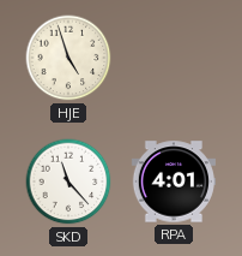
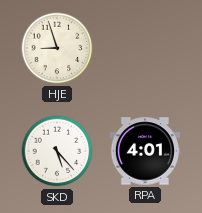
HJE: 4:57 -> 8:57 (57, 48)
SKD: 11:23 -> 5:23 (57, 151)
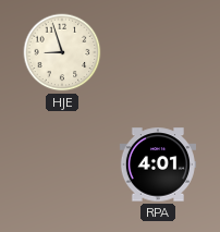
SKD: 5:23 -> none (57, 151)
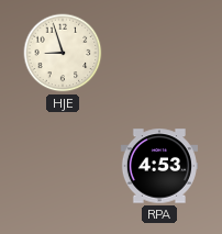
RPA: 4:01 -> 4:53 (159, 166)
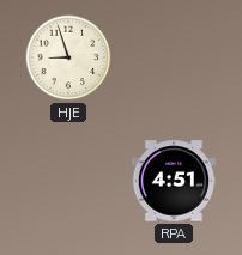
RPA: 4:53 -> 4:51 (174, 181)
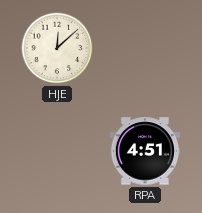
HJE: 8:57 -> 12:08 (57, 48)
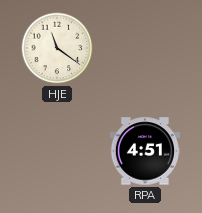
HJE: 12:08 -> 11:21 (57, 48)
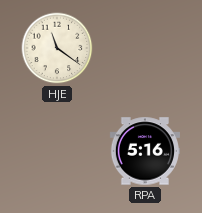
RPA: 4:51 -> 5:16 (145, 151)
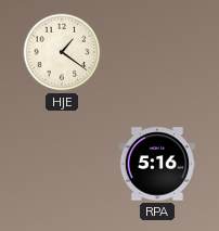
HJE: 11:21 -> 1:21 (62, 52)
